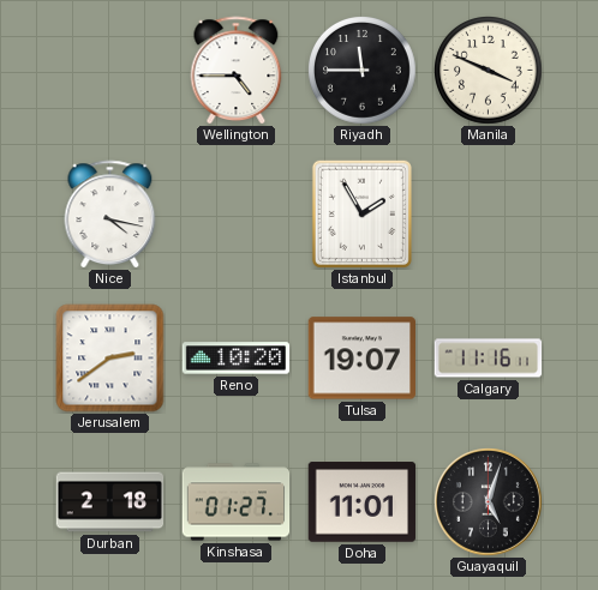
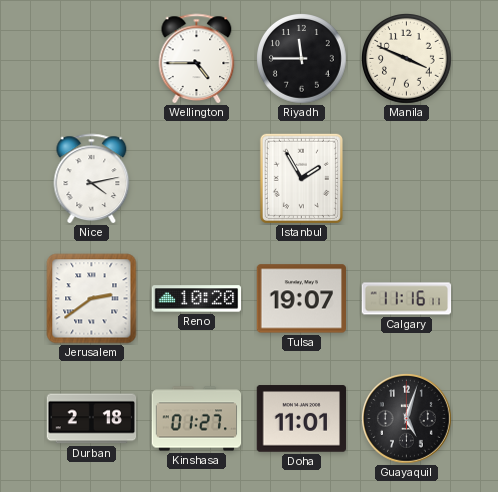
Nice: 4:17 -> 4:13 (92, 179)
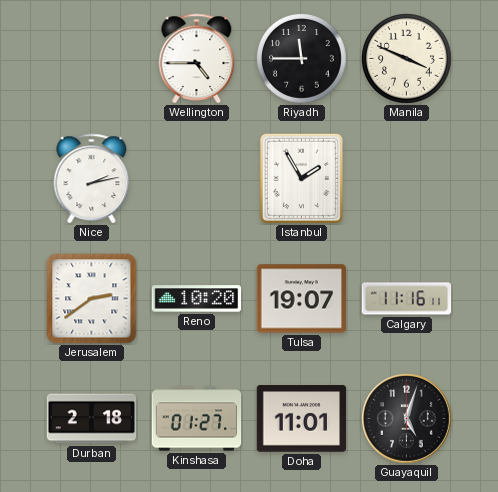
Nice: 4:13 -> 2:13 (92, 179)
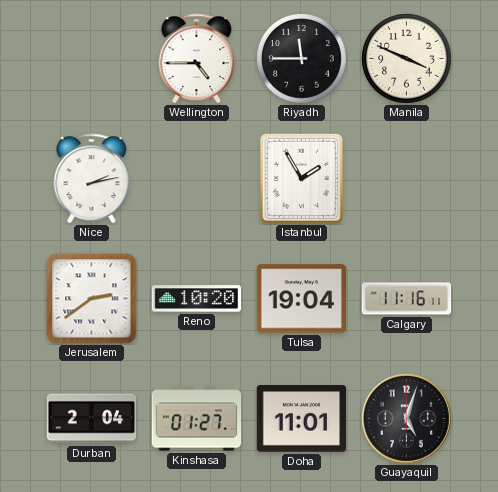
Tulsa: 19:07 -> 19:04 (301, 299)
Durban: 2:18 -> 2:04 (92, 419)
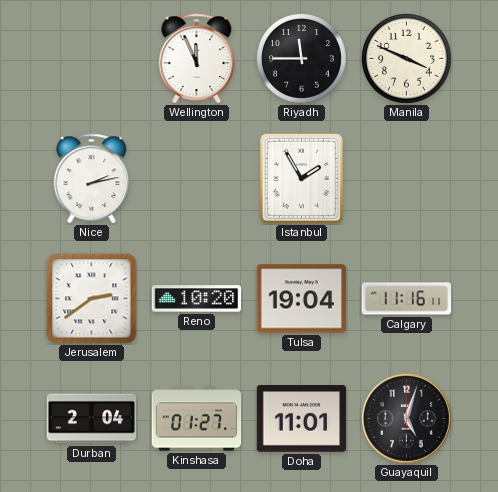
Wellington: 4:45 -> 11:56 (197, 59)
